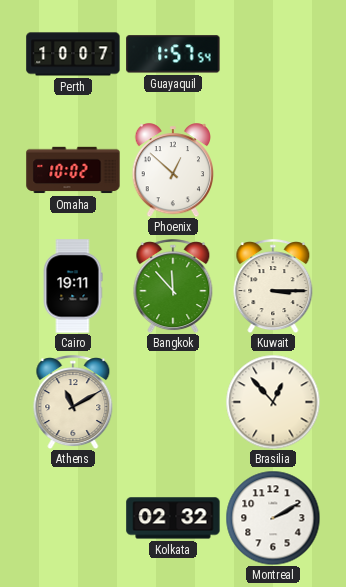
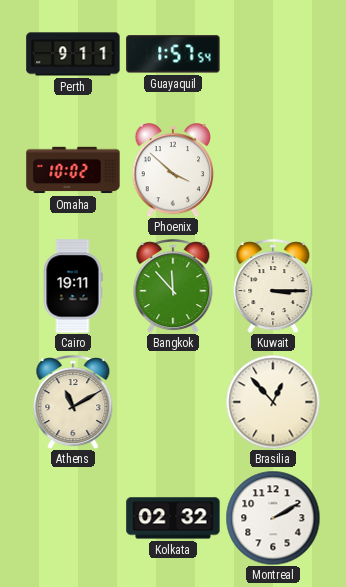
Perth: 10:07 -> 9:11 (73, 54)
Phoenix: 12:52 -> 3:52 (172, 170)
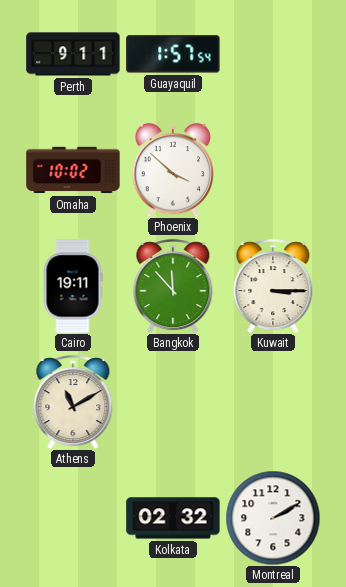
Brasilia: 12:53 -> none (273, 402)
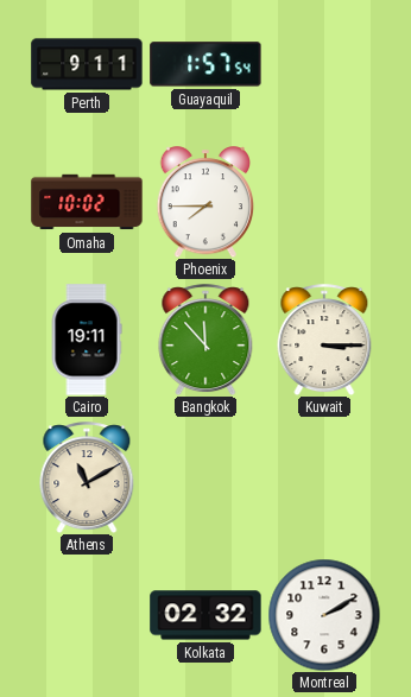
Phoenix: 3:52 -> 7:45 (204, 202)
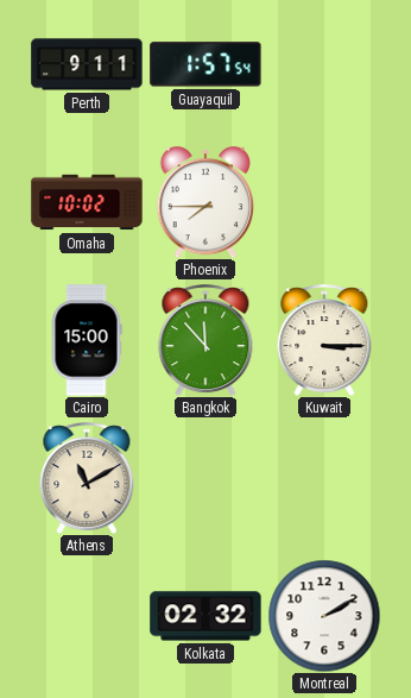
Cairo: 19:11 -> 15:00 (87, 340)
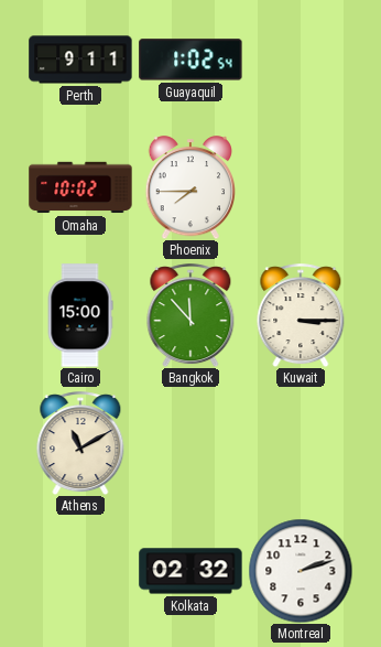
Guayaquil: 1:57 -> 1:02 (190, 60)
Montreal: 2:10 -> 2:12 (301, 571)
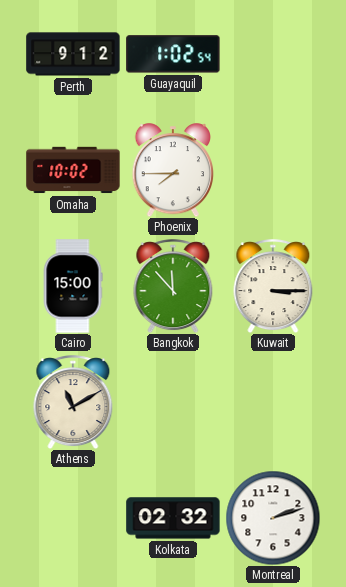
Perth: 9:11 -> 9:12 (73, 54)
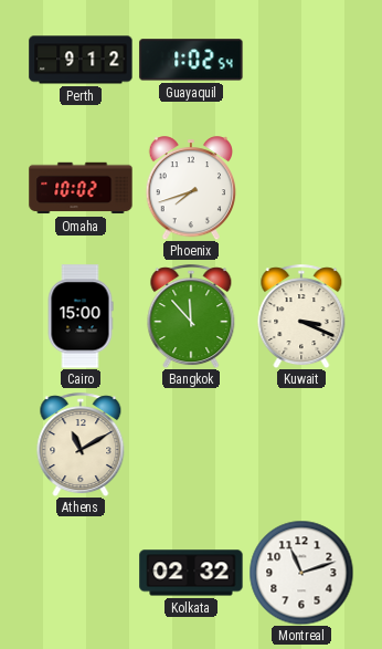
Phoenix: 7:45 -> 7:42 (190, 188)
Kuwait: 3:15 -> 3:19 (301, 316)
Montreal: 2:12 -> 11:12 (301, 573)
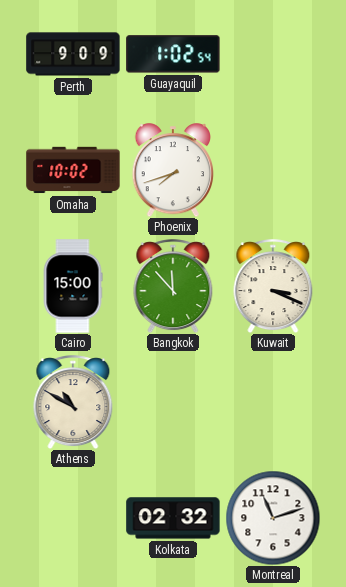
Perth: 9:12 -> 9:09 (73, 54)
Athens: 11:10 -> 10:50 (73, 402)
